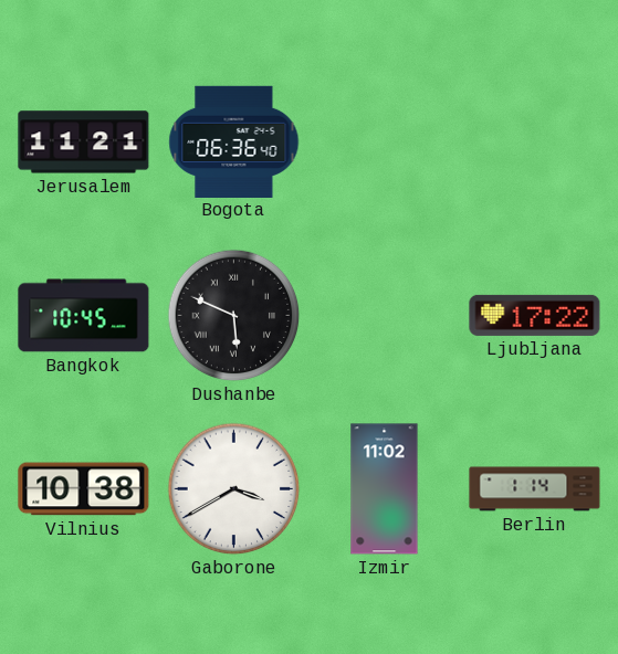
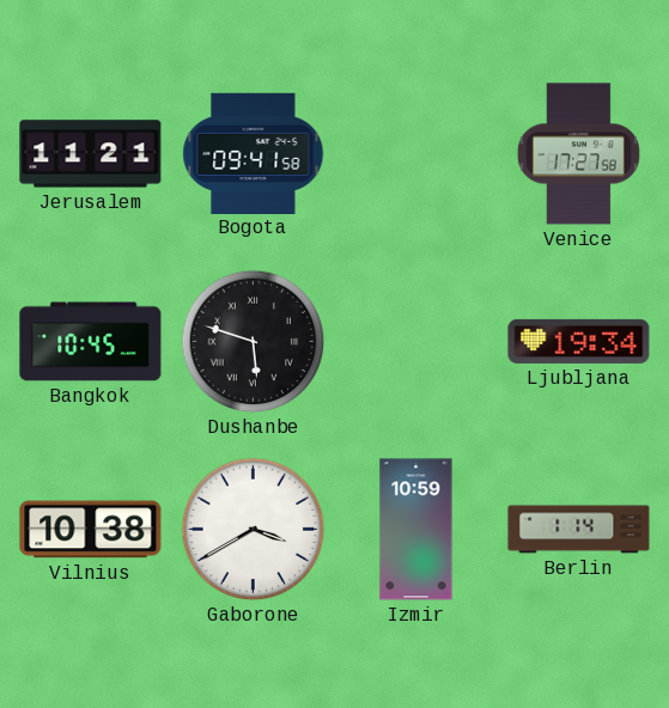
Bogota: 06:36 -> 09:41 (254, 153)
Venice: none -> 17:27 (578, 154)
Dushanbe: 5:49 -> 5:48 (254, 342)
Ljubljana: 17:22 -> 19:34 (579, 341)
Izmir: 11:02 -> 10:59 (416, 530)
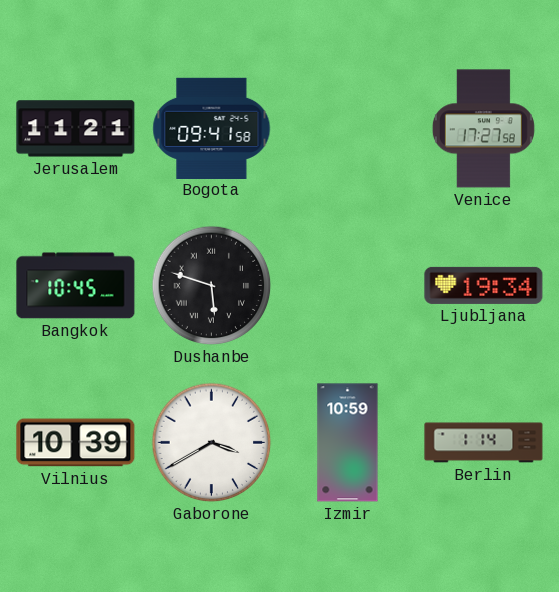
Vilnius: 10:38 -> 10:39 (76, 443)
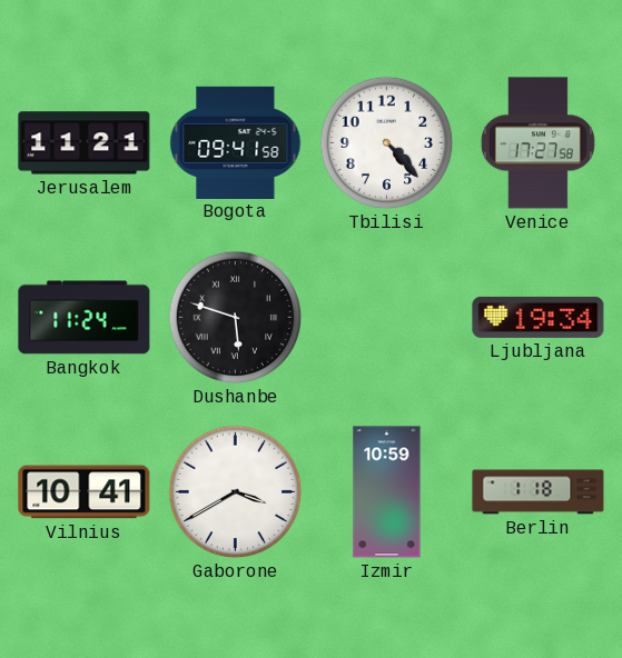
Tbilisi: none -> 4:23 (387, 143)
Bangkok: 10:45 -> 11:24 (85, 318)
Vilnius: 10:39 -> 10:41 (85, 492)
Berlin: 1:14 -> 1:18 (539, 492)
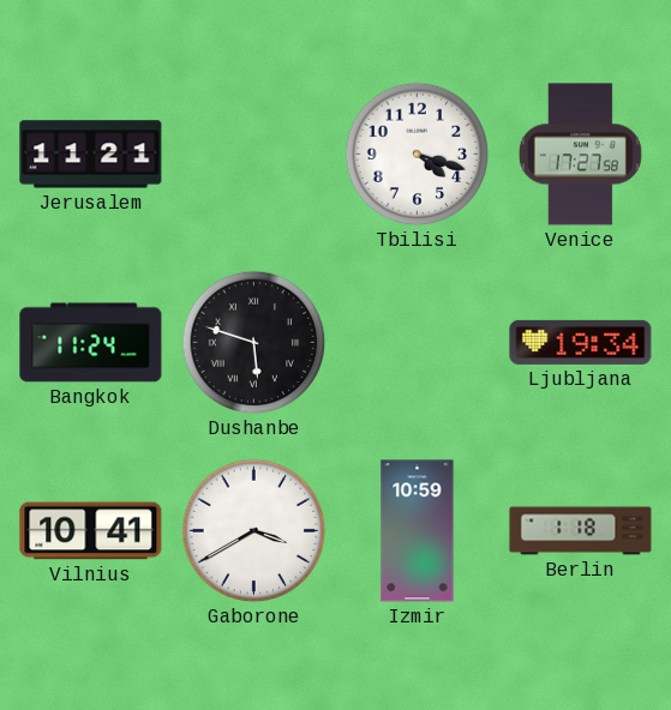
Bogota: 09:41 -> none (236, 142)
Tbilisi: 4:23 -> 4:18 (418, 155)
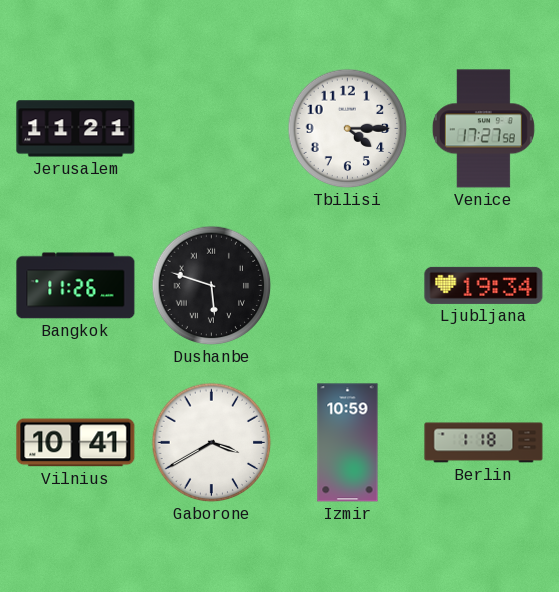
Tbilisi: 4:18 -> 4:15 (348, 129)
Bangkok: 11:24 -> 11:26 (76, 286)
